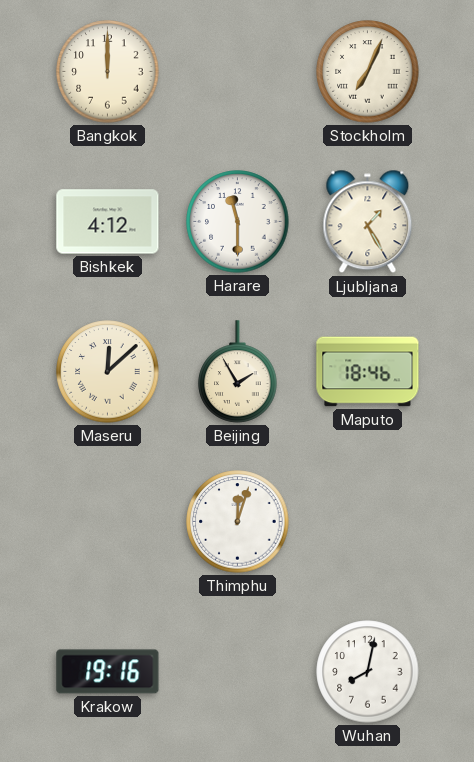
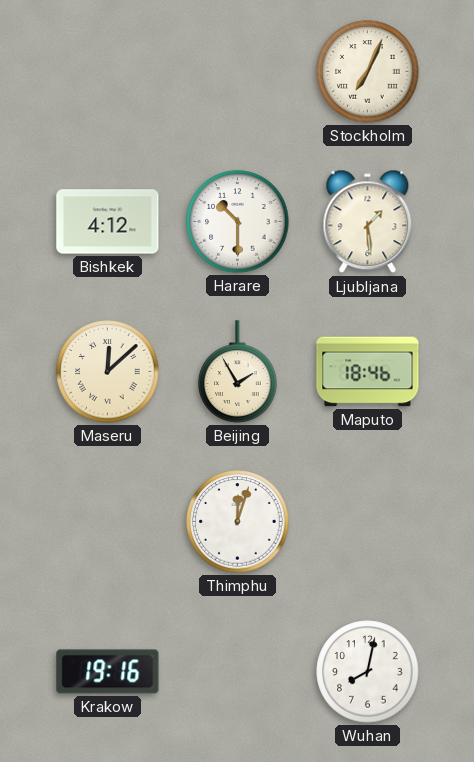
Bangkok: 12:00 -> none (108, 72)
Harare: 11:30 -> 10:30 (238, 222)
Ljubljana: 1:25 -> 1:29 (368, 222)
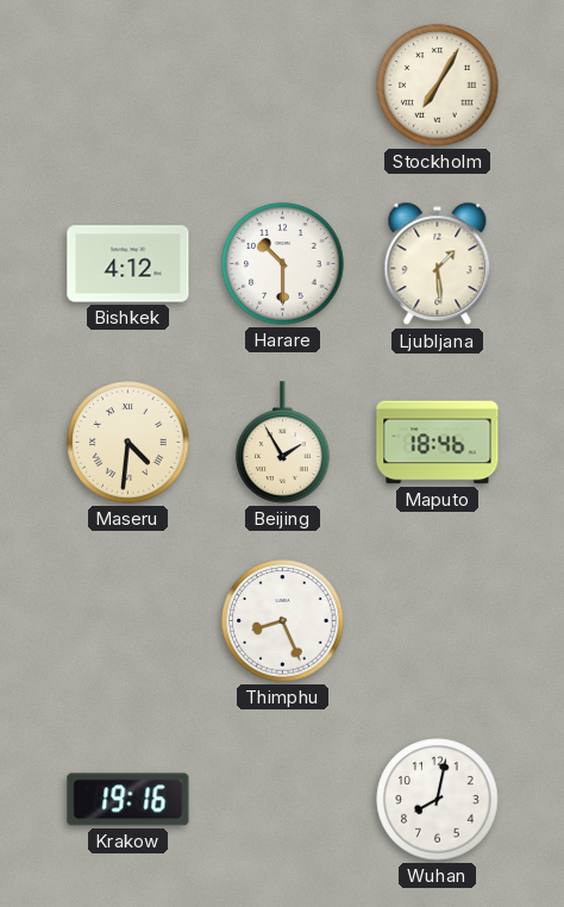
Stockholm: 7:04 -> 7:05 (438, 86)
Maseru: 12:08 -> 4:31 (129, 443)
Thimphu: 12:03 -> 8:26 (283, 621)
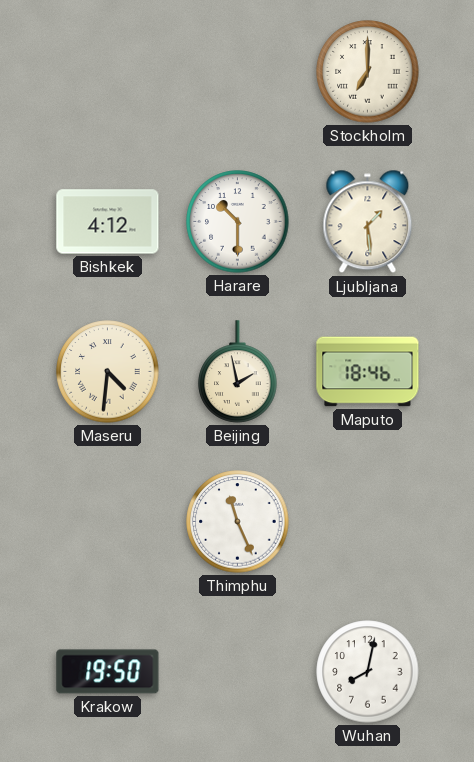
Stockholm: 7:05 -> 7:00 (368, 72)
Beijing: 1:55 -> 1:58 (238, 372)
Thimphu: 8:26 -> 11:26 (238, 522)
Krakow: 19:16 -> 19:50 (108, 672)
